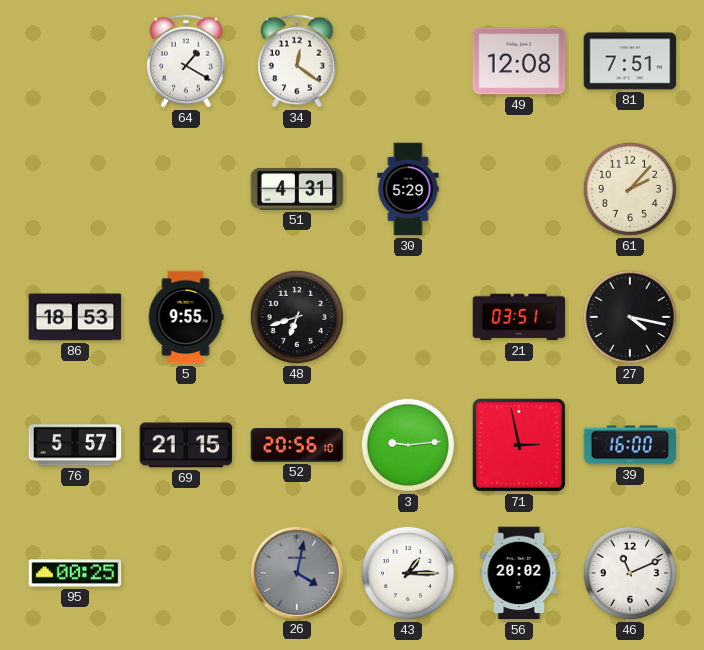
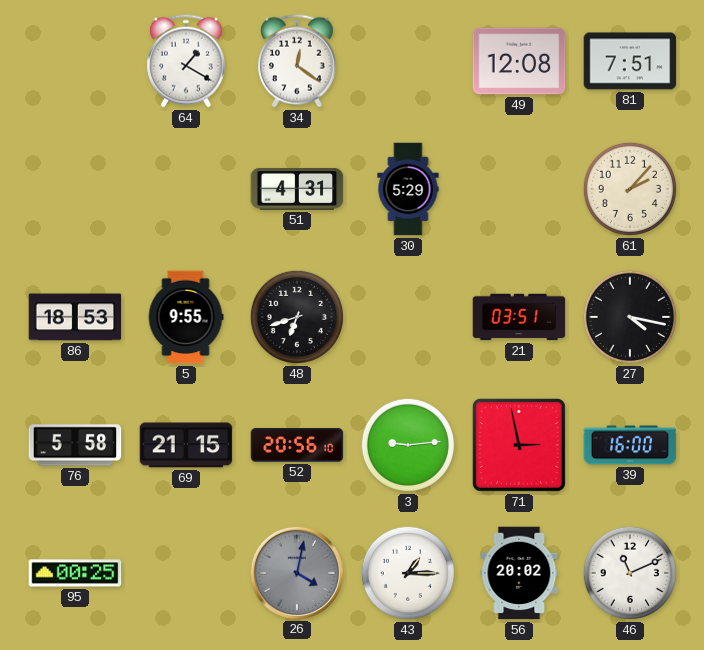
76: 5:57 -> 5:58 (75, 445)
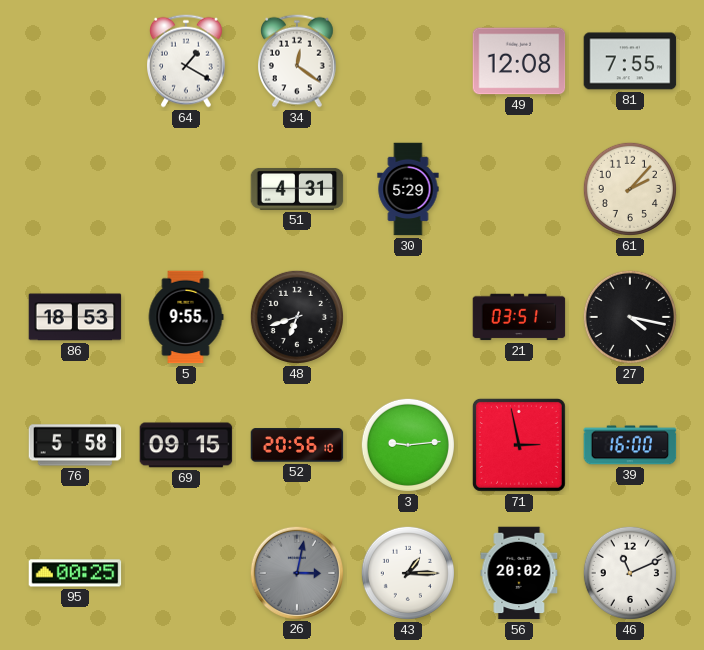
81: 7:51 -> 7:55 (630, 61)
69: 21:15 -> 09:15 (186, 445)
26: 4:02 -> 3:02 (296, 572)
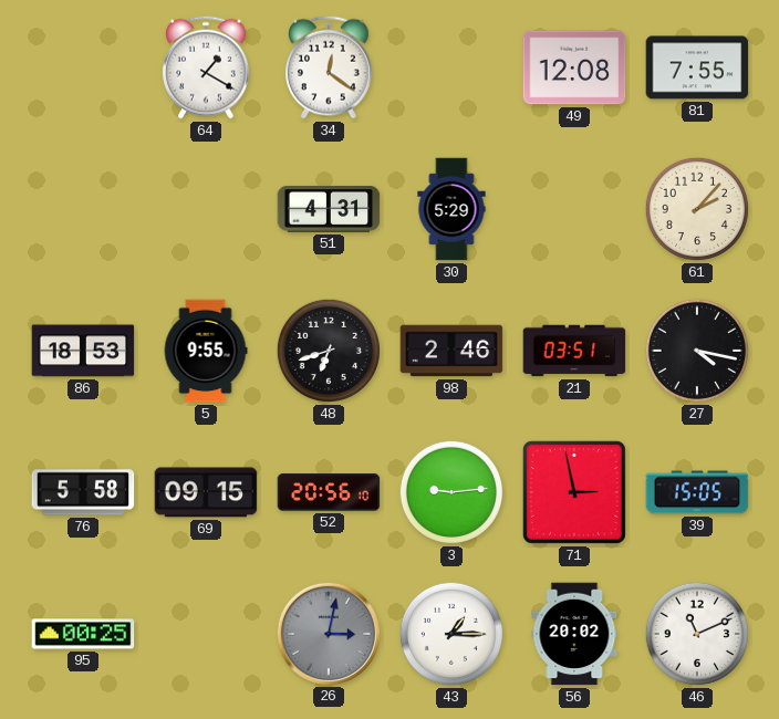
98: none -> 2:46 (451, 351)
39: 16:00 -> 15:05 (697, 492)
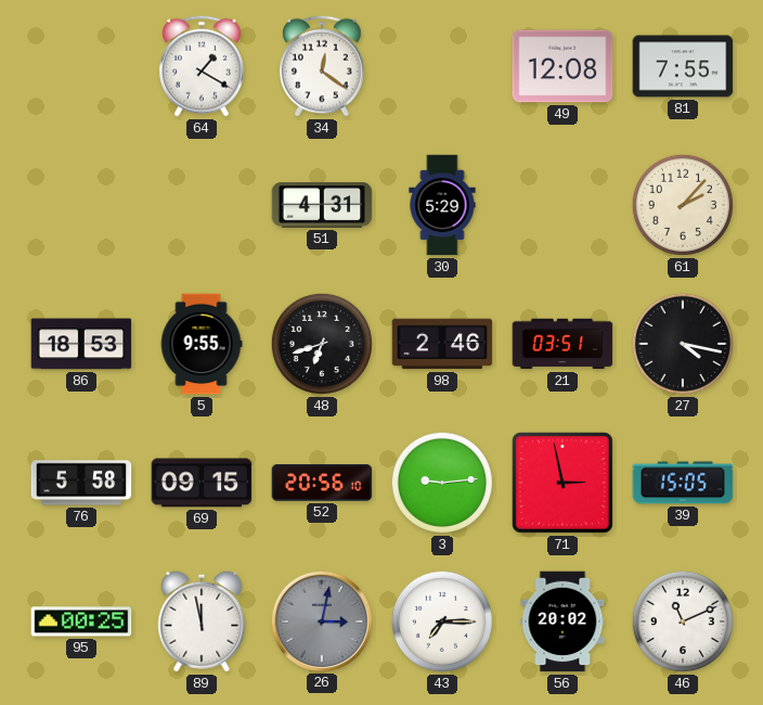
89: none -> 11:58 (202, 621)
43: 1:15 -> 7:15 (442, 621)
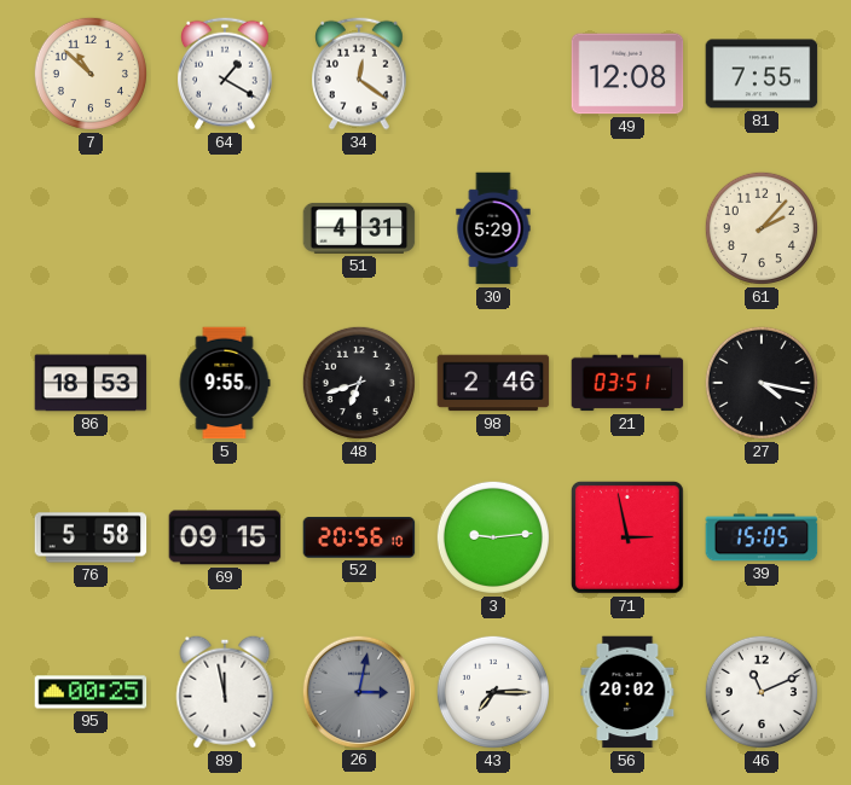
7: none -> 10:52 (91, 74)
